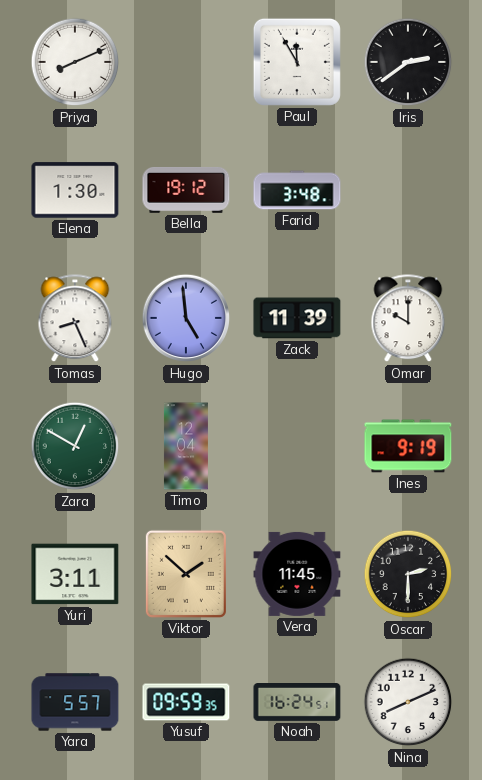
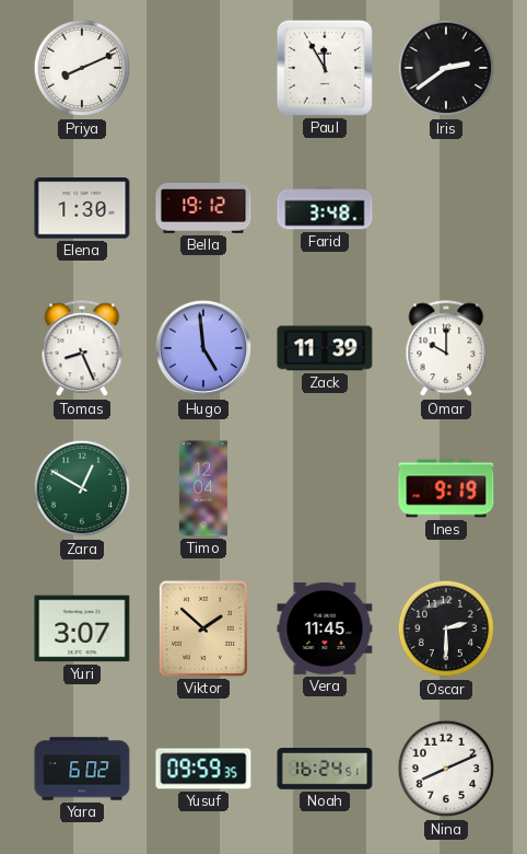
Yuri: 3:11 -> 3:07 (82, 628)
Yara: 5:57 -> 6:02 (82, 769)
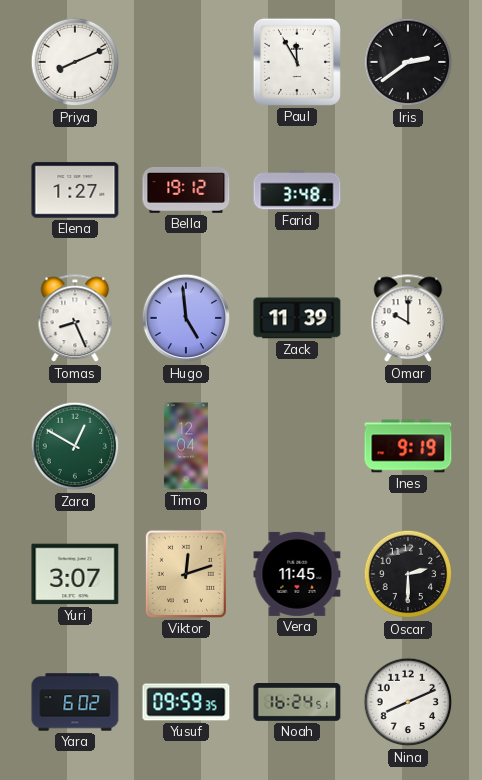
Elena: 1:30 -> 1:27 (75, 190)
Viktor: 1:52 -> 12:12 (186, 574)
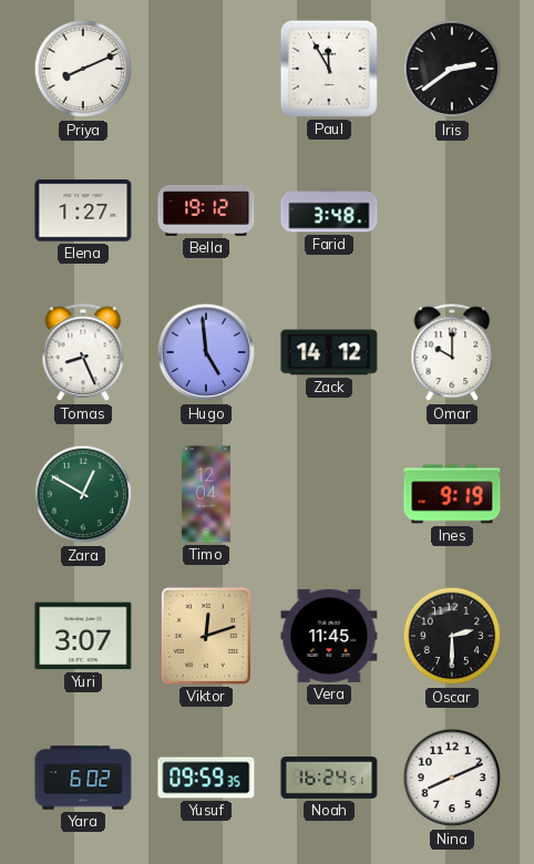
Zack: 11:39 -> 14:12 (329, 352)
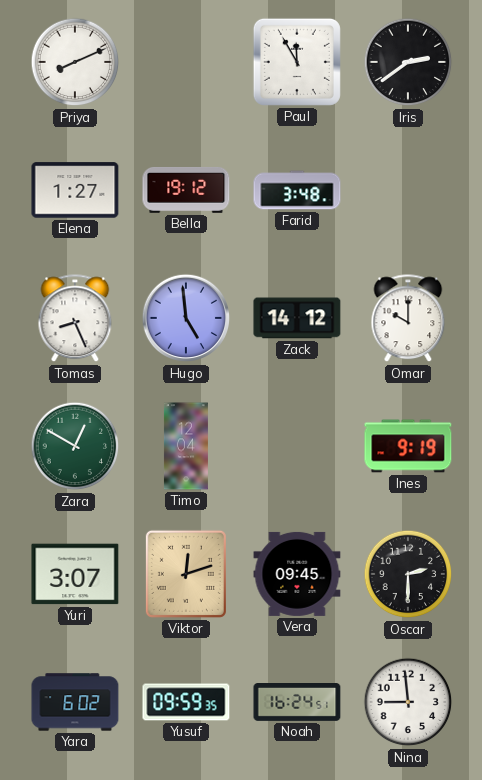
Vera: 11:45 -> 09:45 (297, 574)
Nina: 8:11 -> 8:59 (408, 702)
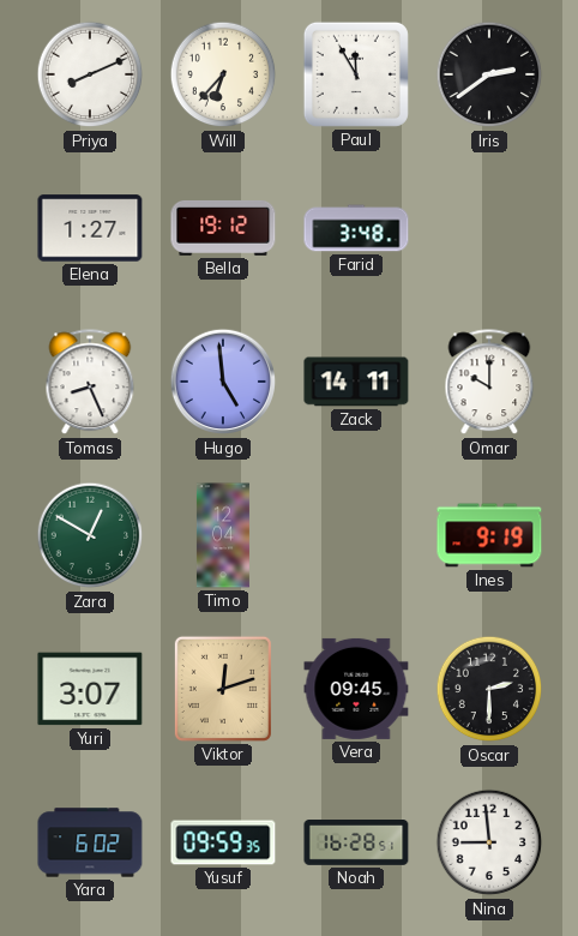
Will: none -> 6:37 (223, 74)
Zack: 14:12 -> 14:11 (356, 382)
Noah: 16:24 -> 16:28 (356, 844)
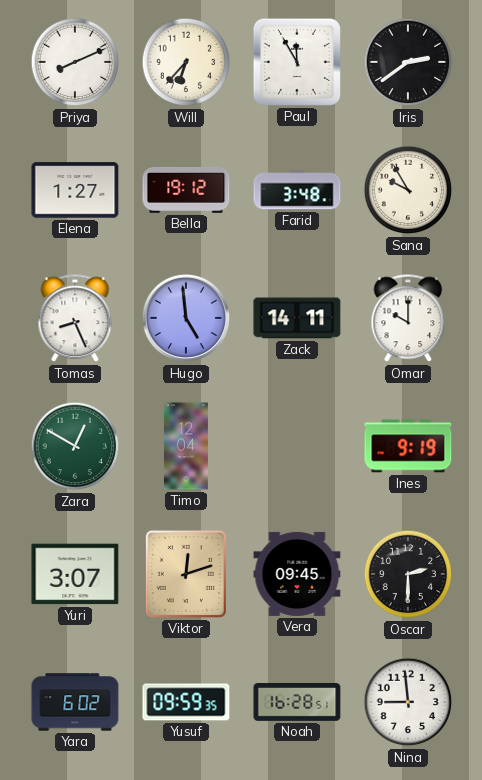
Sana: none -> 9:55 (408, 190)
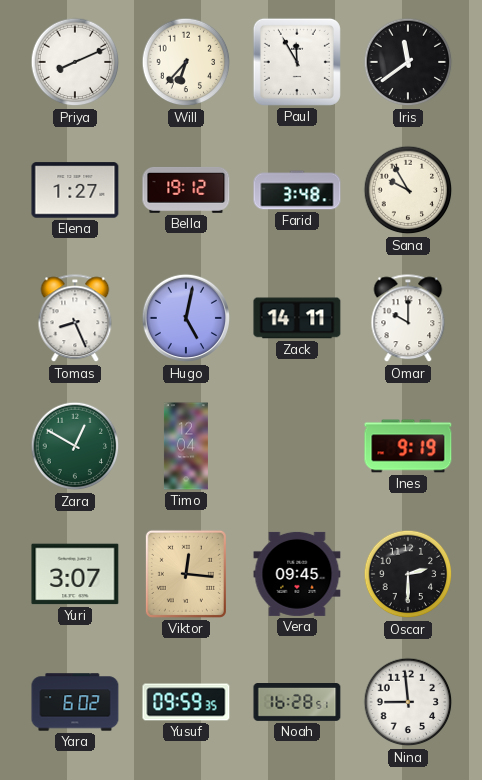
Iris: 2:39 -> 11:39 (408, 62)
Hugo: 4:59 -> 5:02 (186, 318)
Viktor: 12:12 -> 12:16 (186, 574)
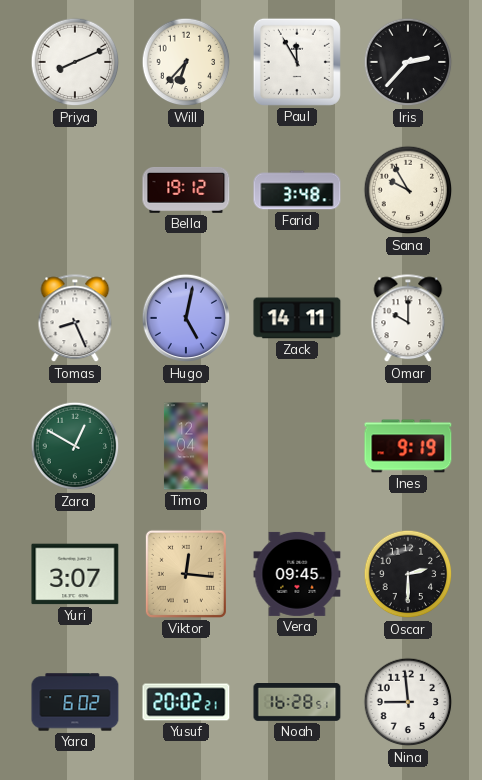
Iris: 11:39 -> 2:37 (408, 62)
Elena: 1:27 -> none (75, 190)
Yusuf: 09:59 -> 20:02 (186, 702)
